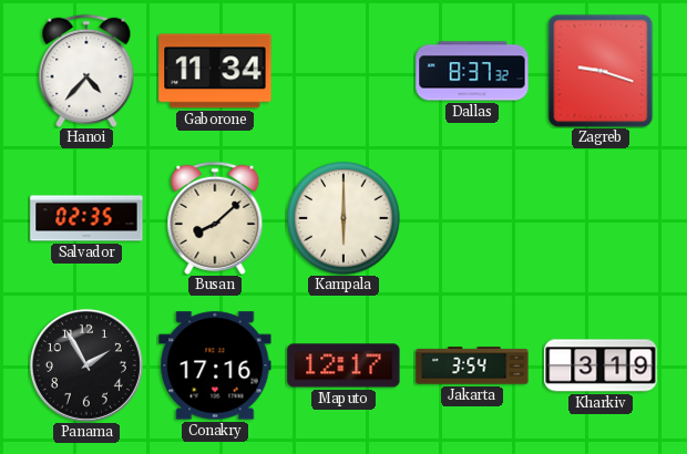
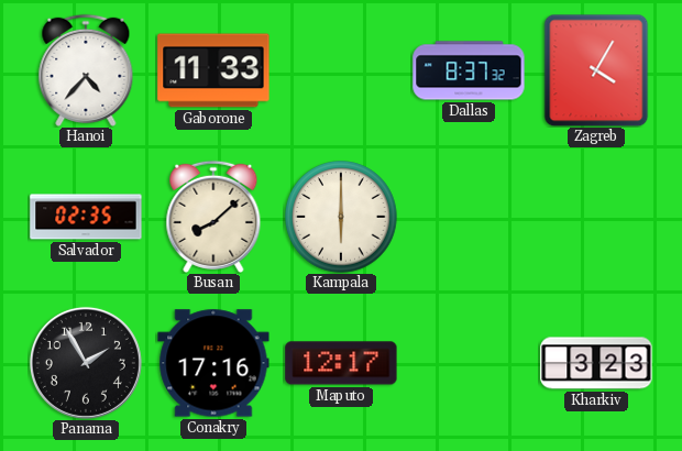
Gaborone: 11:34 -> 11:33 (213, 70)
Zagreb: 9:18 -> 4:05 (596, 70)
Jakarta: 3:54 -> none (472, 365)
Kharkiv: 3:19 -> 3:23 (596, 363)
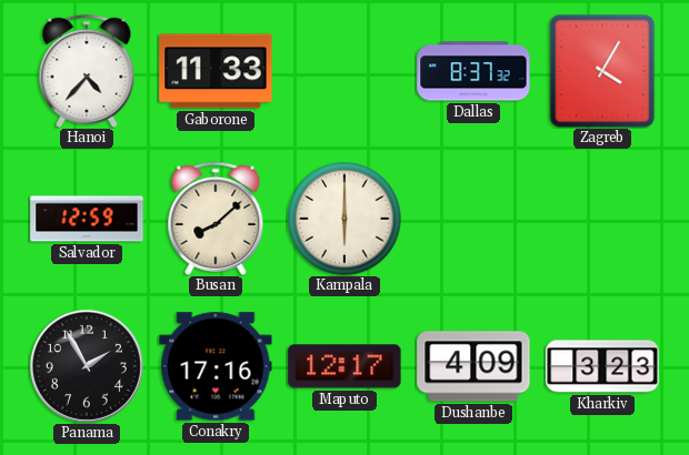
Salvador: 02:35 -> 12:59 (87, 219)
Dushanbe: none -> 4:09 (473, 366)
